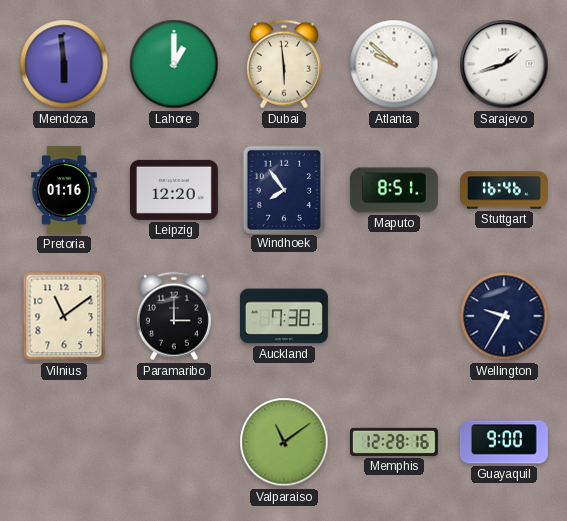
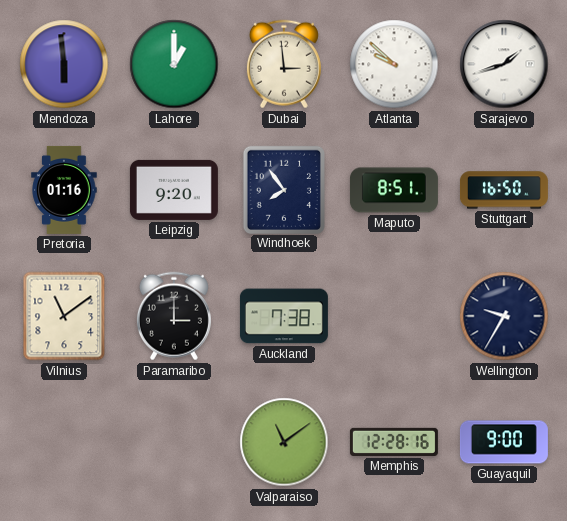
Dubai: 5:59 -> 2:59 (284, 64)
Leipzig: 12:20 -> 9:20 (174, 190)
Stuttgart: 16:46 -> 16:50 (504, 190)
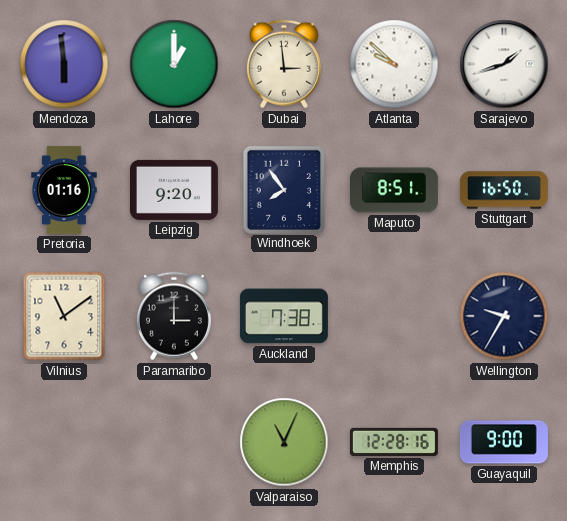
Valparaiso: 11:09 -> 11:04 (284, 442)
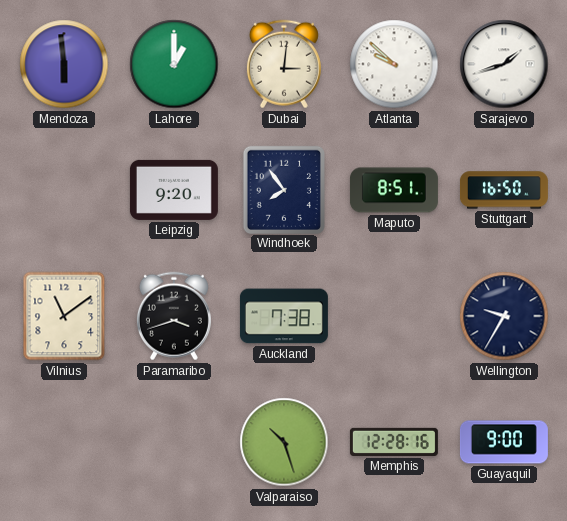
Dubai: 2:59 -> 3:01 (284, 64)
Pretoria: 01:16 -> none (64, 190)
Paramaribo: 3:00 -> 3:42 (174, 316)
Valparaiso: 11:04 -> 10:27 (284, 442)
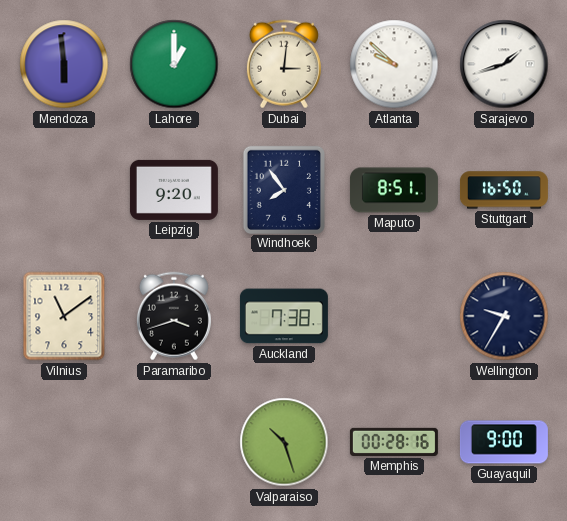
Memphis: 12:28 -> 00:28 (394, 442)
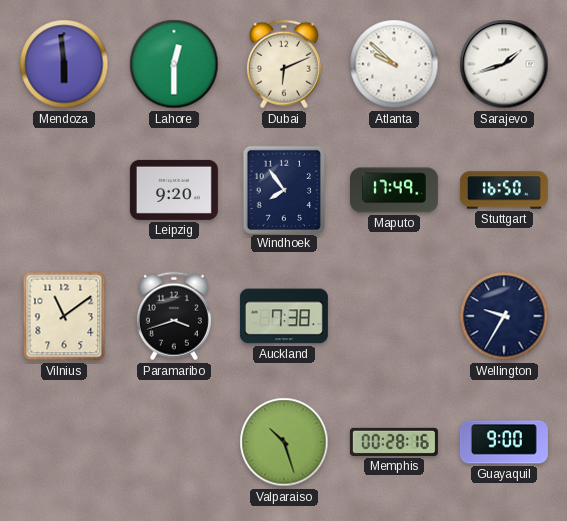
Lahore: 1:00 -> 12:30 (174, 64)
Dubai: 3:01 -> 6:11 (284, 64)
Maputo: 8:51 -> 17:49 (394, 190)
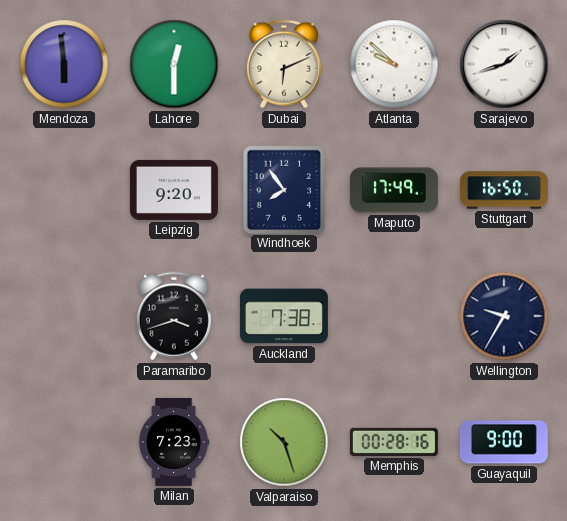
Vilnius: 11:09 -> none (64, 316)
Milan: none -> 7:23 (174, 442)
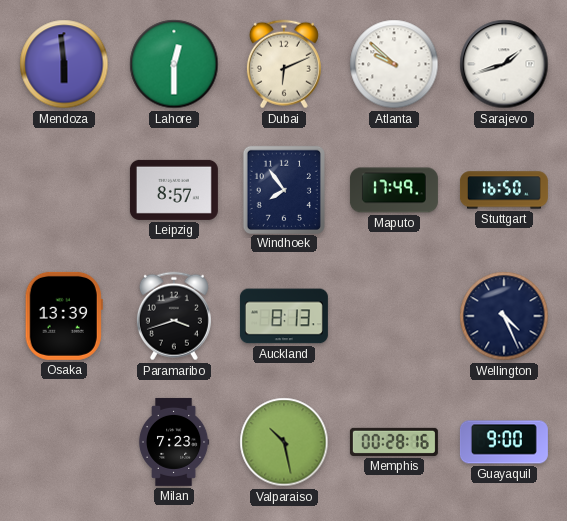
Leipzig: 9:20 -> 8:57 (174, 190)
Osaka: none -> 13:39 (64, 316)
Auckland: 7:38 -> 8:13 (284, 316)
Wellington: 9:35 -> 4:26 (504, 316)
Valparaiso: 10:27 -> 10:28 (284, 442)
